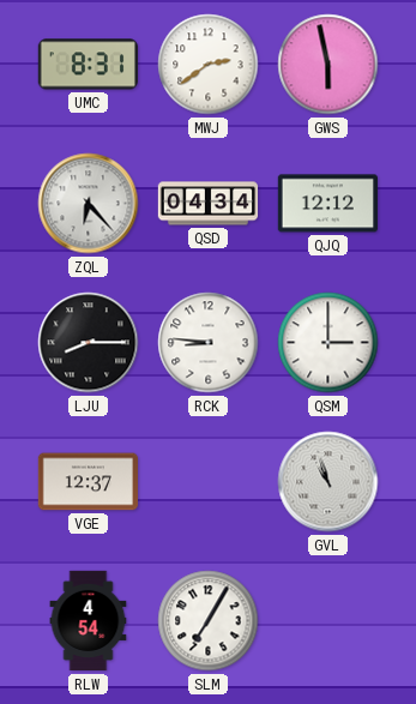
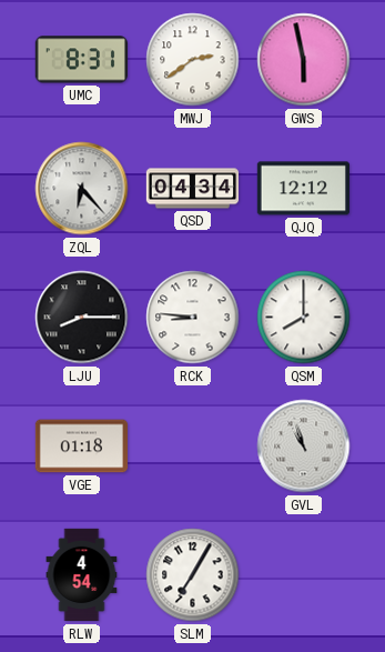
QSM: 3:00 -> 8:00 (304, 318)
VGE: 12:37 -> 01:18 (81, 447)
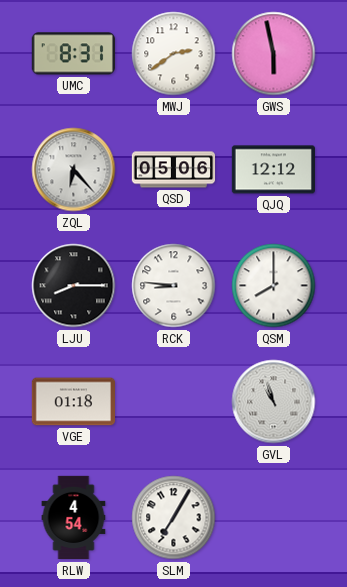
QSD: 04:34 -> 05:06 (174, 170)
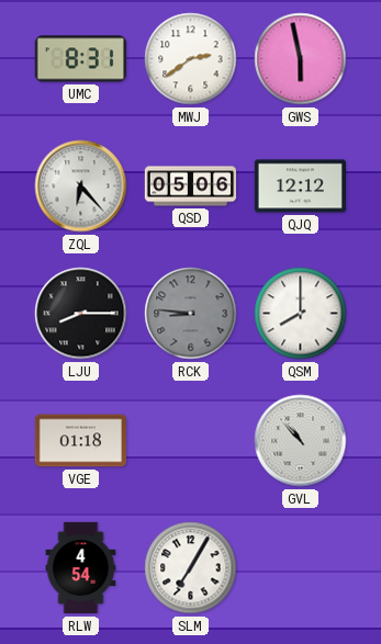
RCK dial: white -> grey (191, 314)
GVL: 10:57 -> 10:53 (301, 441)
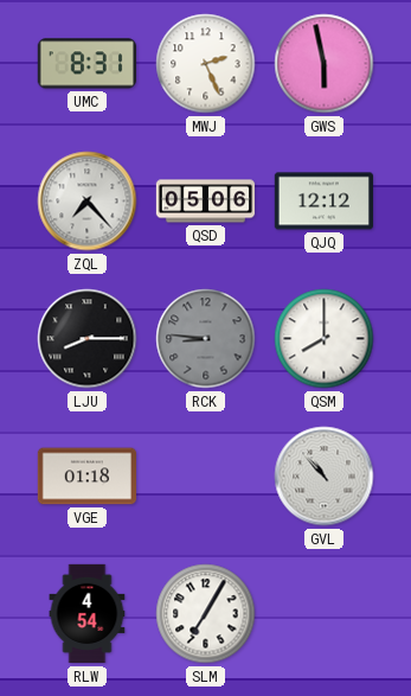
MWJ: 2:39 -> 2:26 (206, 64)
ZQL: 6:23 -> 7:23 (88, 202)
